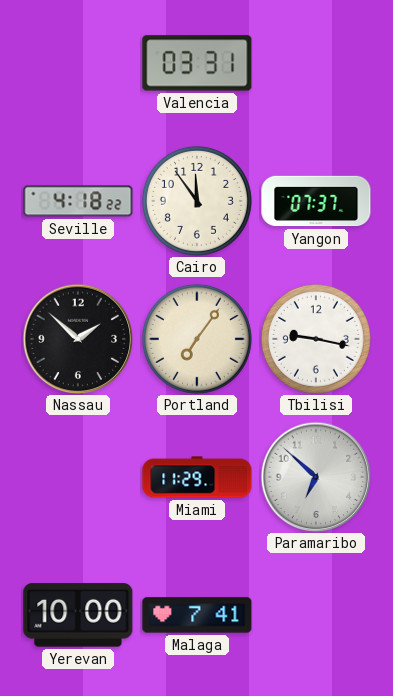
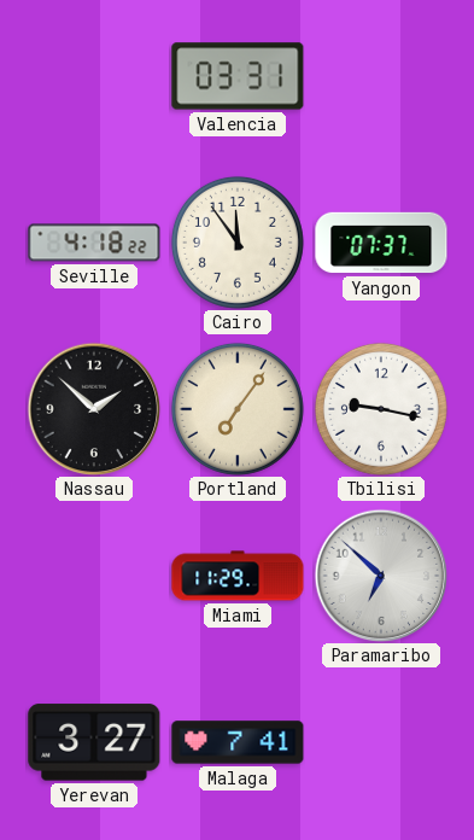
Yerevan: 10:00 -> 3:27 (94, 742)
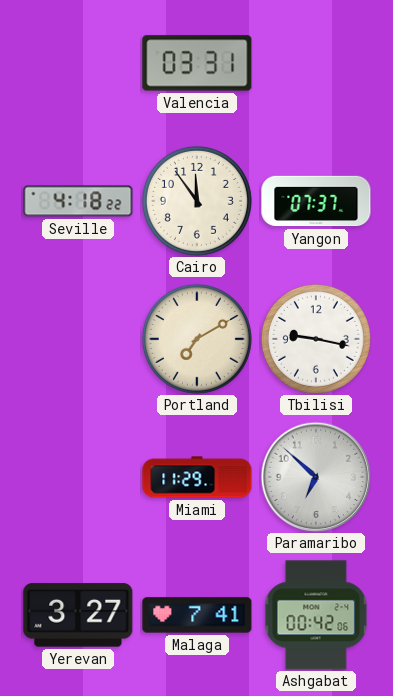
Nassau: 1:52 -> none (94, 409)
Portland: 7:06 -> 7:10 (197, 339)
Ashgabat: none -> 00:42 (316, 615)
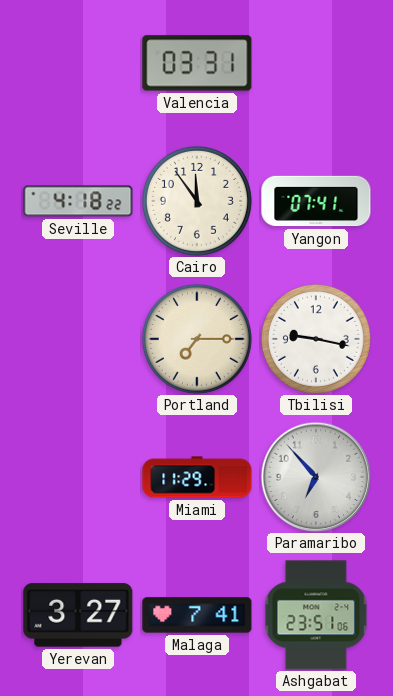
Yangon: 07:37 -> 07:41 (316, 201)
Portland: 7:10 -> 7:15 (197, 339)
Paramaribo: 6:52 -> 6:53 (316, 477)
Ashgabat: 00:42 -> 23:51 (316, 615)
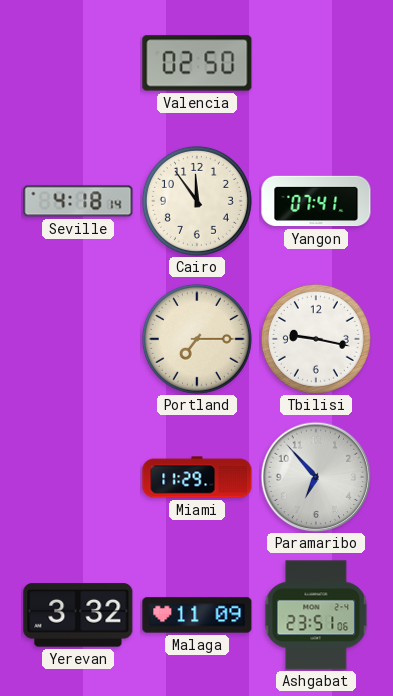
Valencia: 03:31 -> 02:50 (197, 63)
Seville: 4:18:22 -> 4:18:14 (78, 201)
Yerevan: 3:27 -> 3:32 (78, 615)
Malaga: 7:41 -> 11:09 (197, 615)
